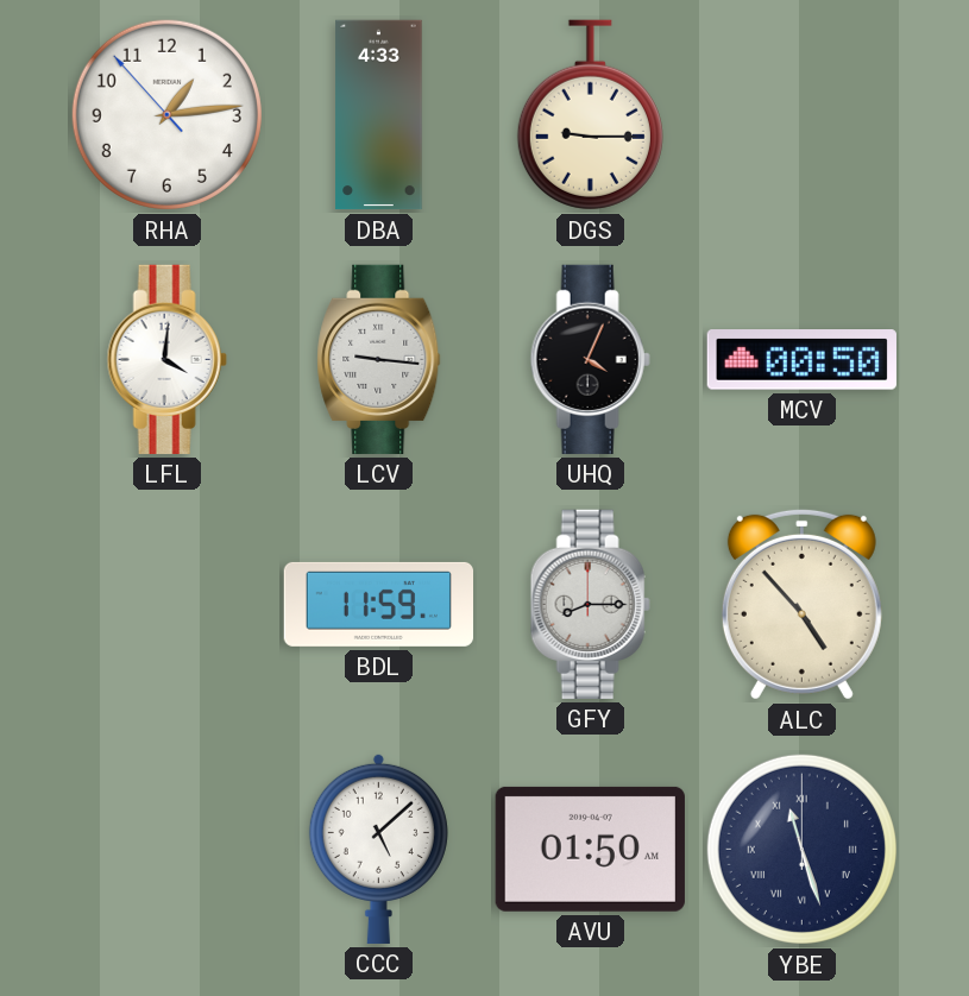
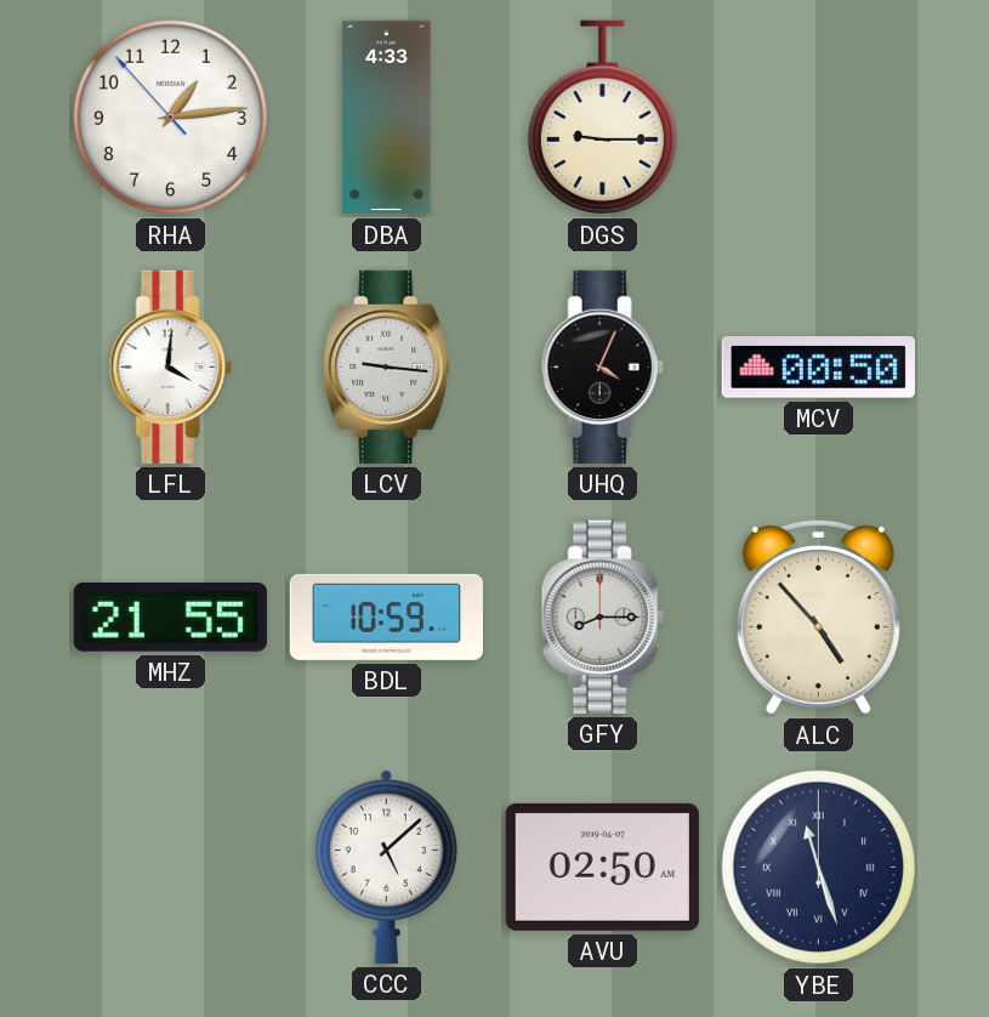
MHZ: none -> 21:55 (170, 617)
BDL: 11:59 -> 10:59 (386, 617)
AVU: 01:50 -> 02:50 (602, 867)
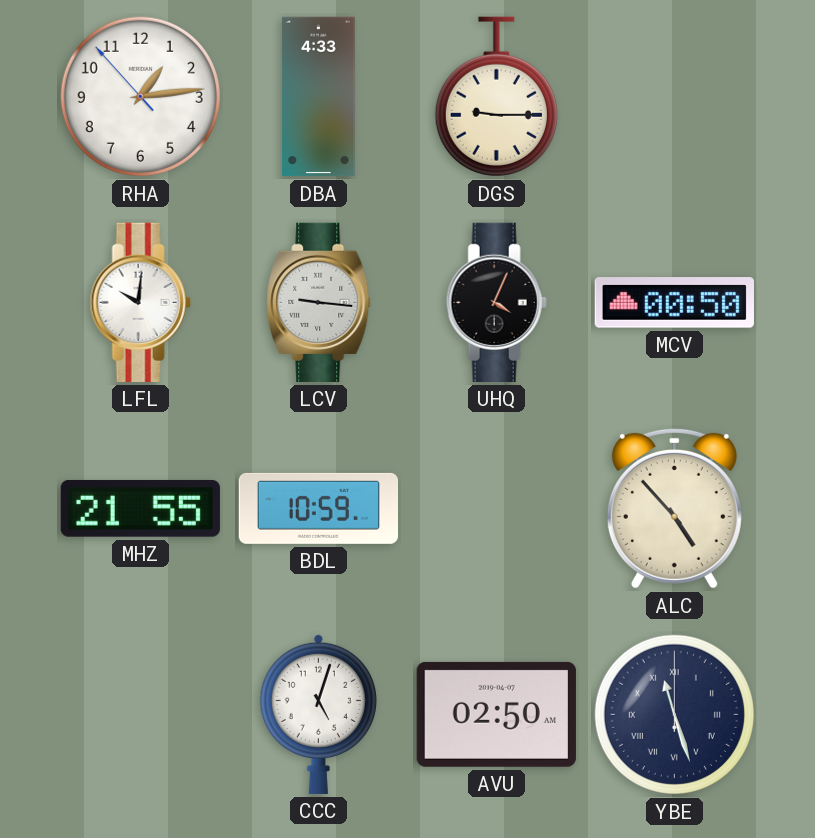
LFL: 4:01 -> 10:01 (140, 302)
GFY: 8:15 -> none (602, 617)
CCC: 5:08 -> 5:03 (318, 714)
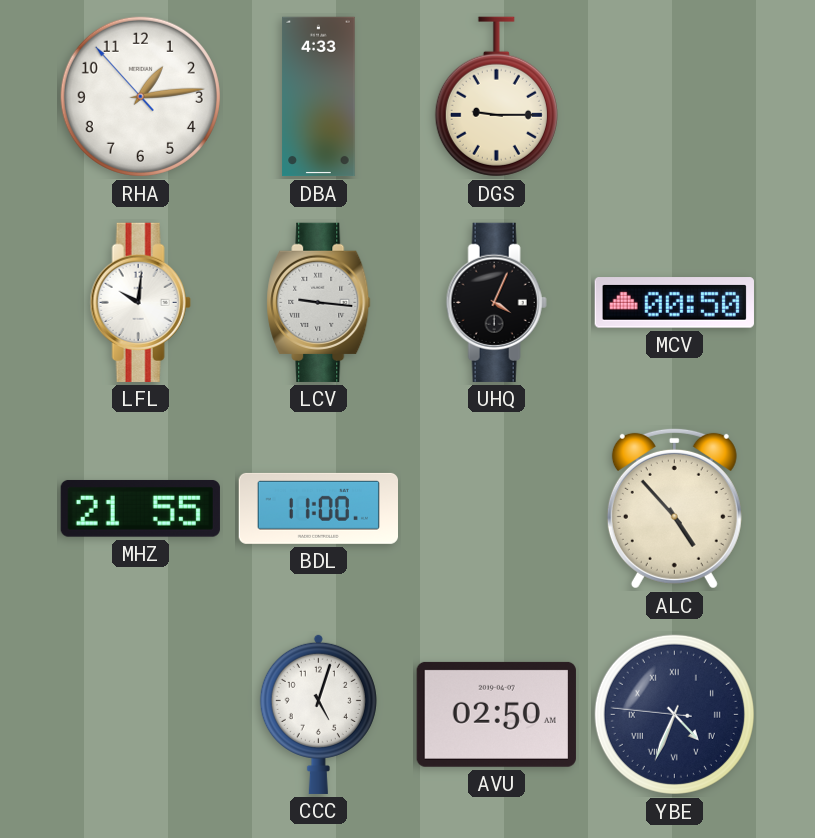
BDL: 10:59 -> 11:00 (318, 508)
YBE: 11:27 -> 4:33 (674, 714)
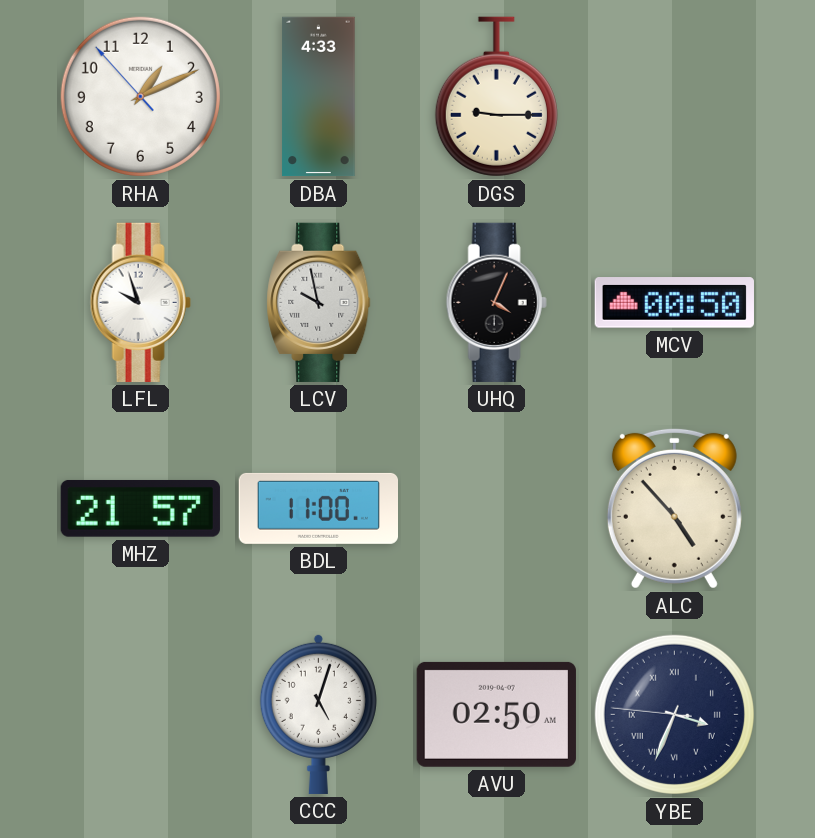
RHA: 1:13 -> 1:10 (140, 96)
LFL: 10:01 -> 9:57 (140, 302)
LCV: 9:16 -> 9:58 (319, 302)
MHZ: 21:55 -> 21:57 (140, 508)
YBE: 4:33 -> 3:33 (674, 714)
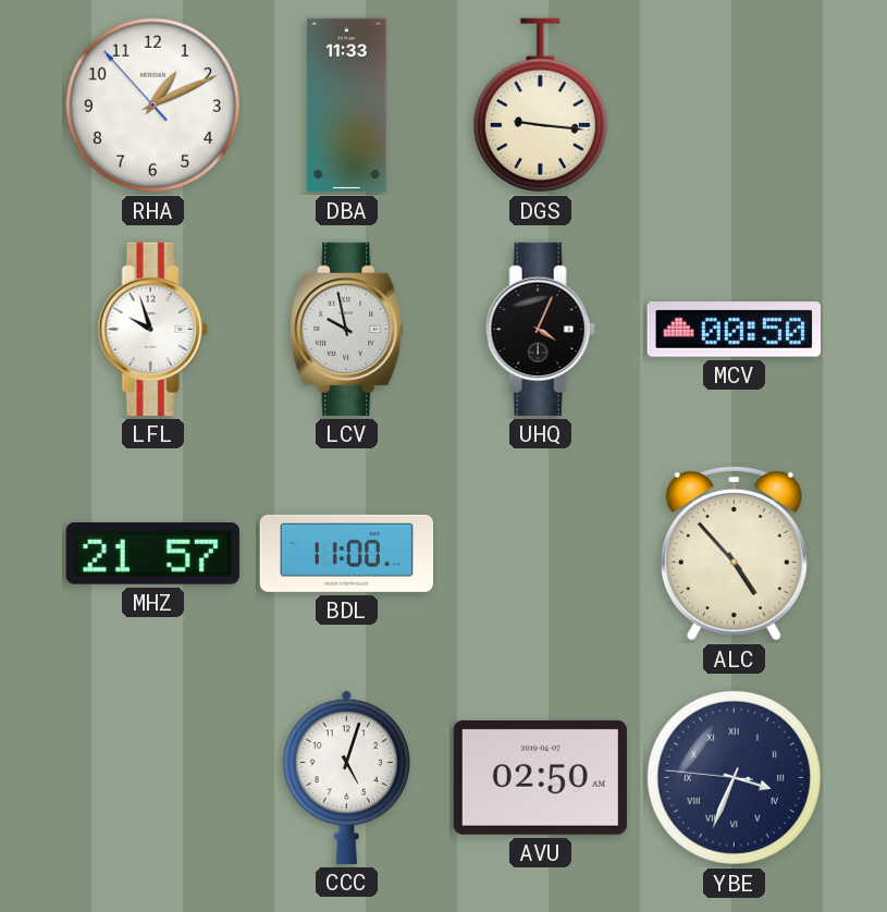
DBA: 4:33 -> 11:33 (347, 106)
DGS: 9:15 -> 9:16 (540, 106)
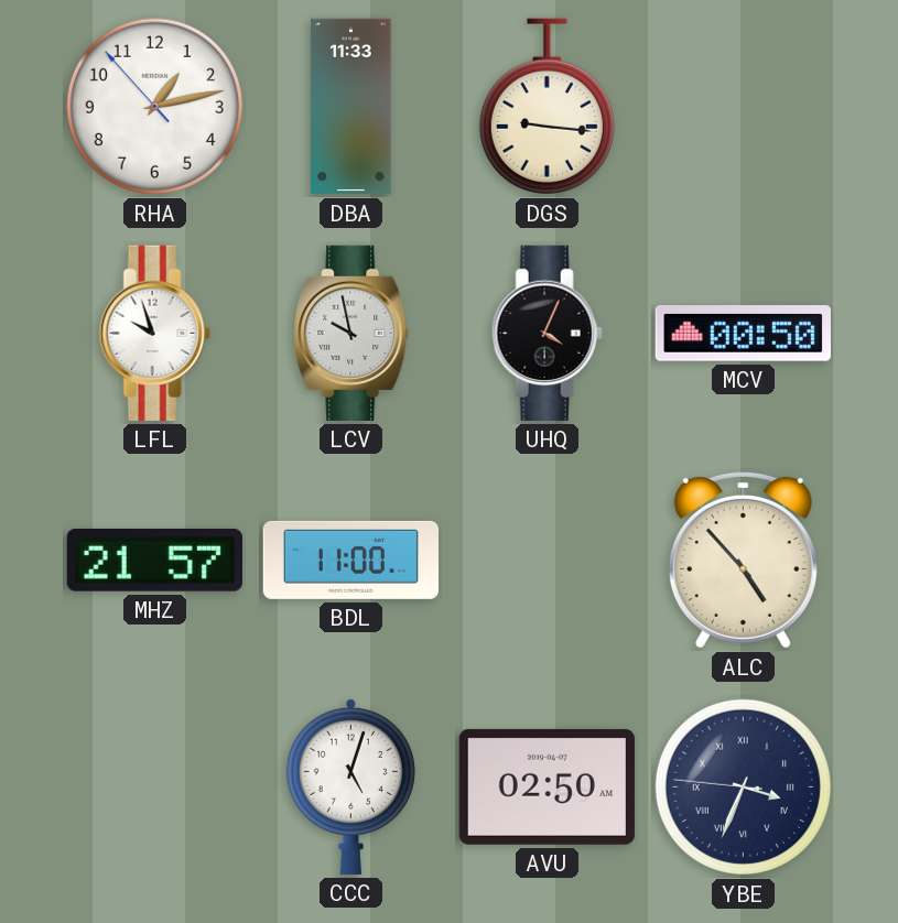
RHA: 1:10 -> 1:12 (154, 106)
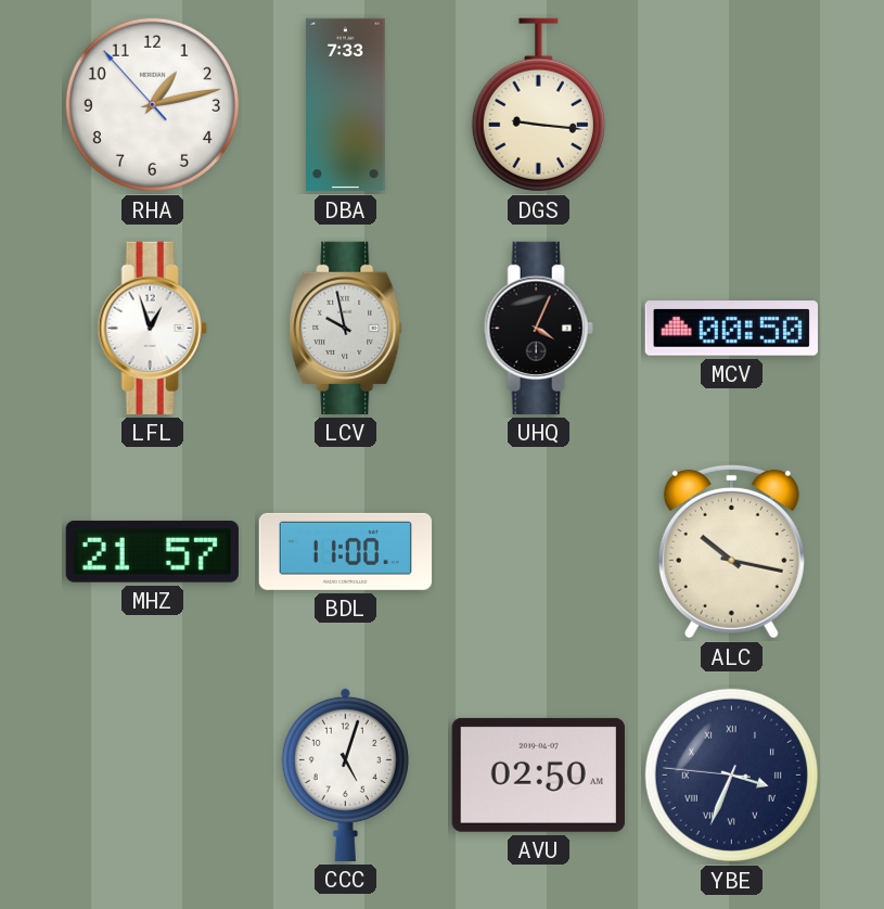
DBA: 11:33 -> 7:33 (346, 105)
LFL: 9:57 -> 12:57 (152, 328)
ALC: 4:53 -> 10:17 (731, 551)
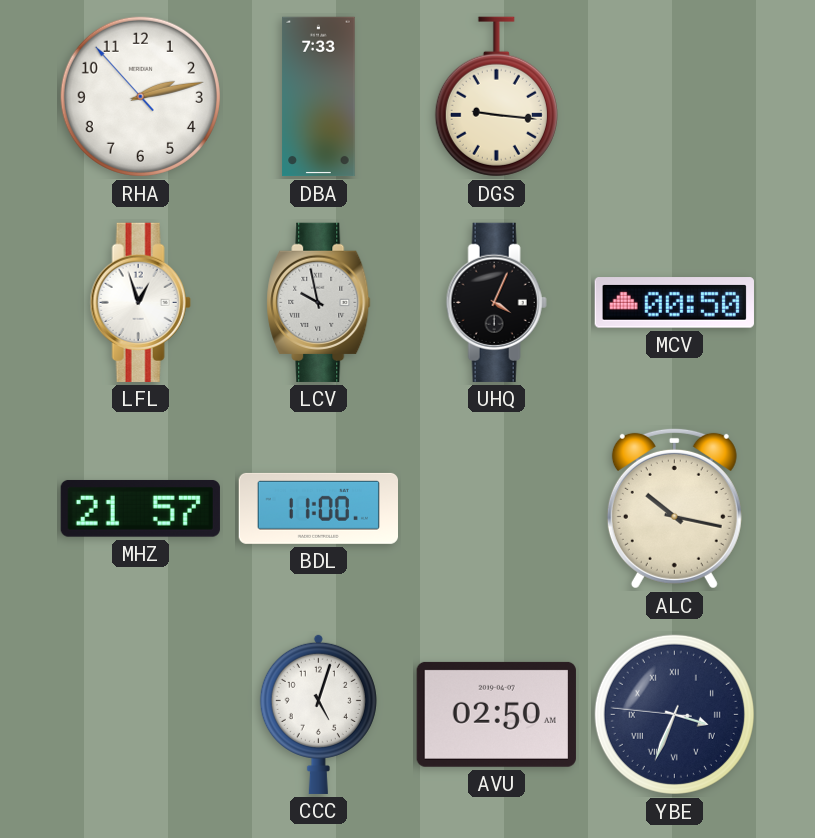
RHA: 1:12 -> 2:12 (140, 96)
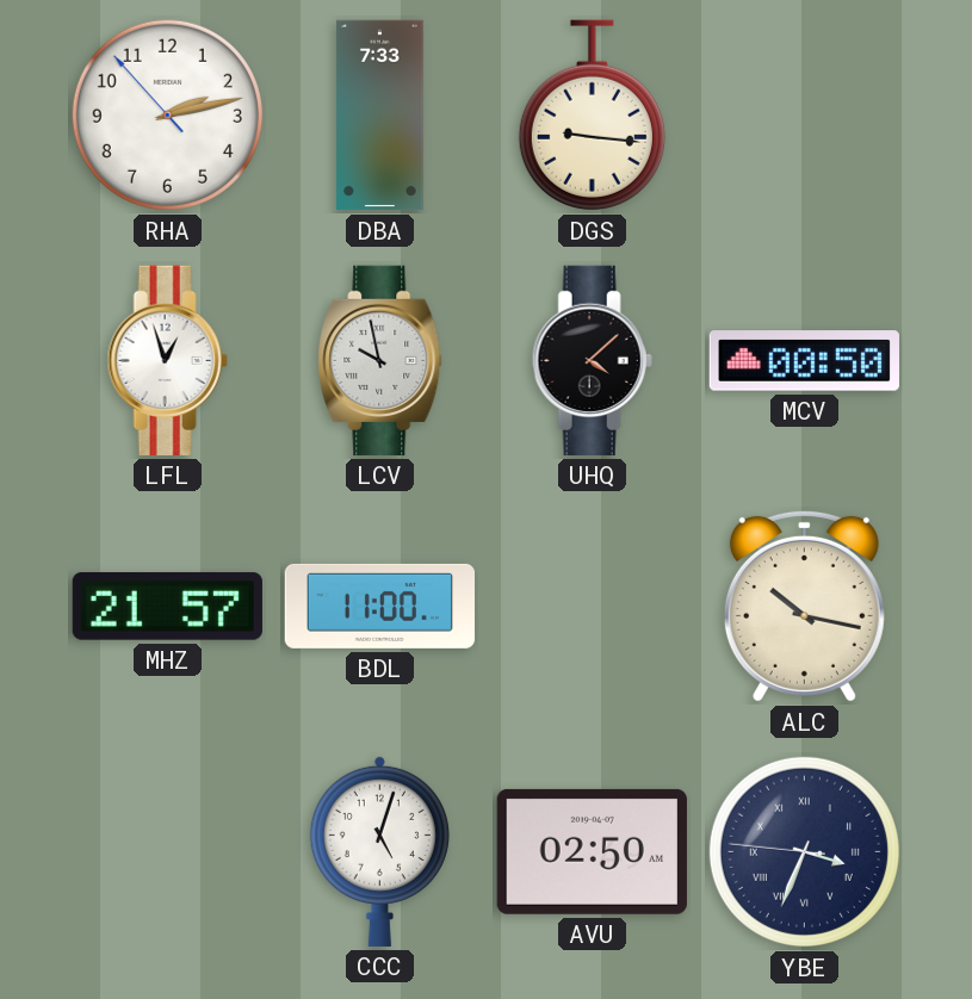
UHQ: 4:04 -> 4:08 (592, 360)
